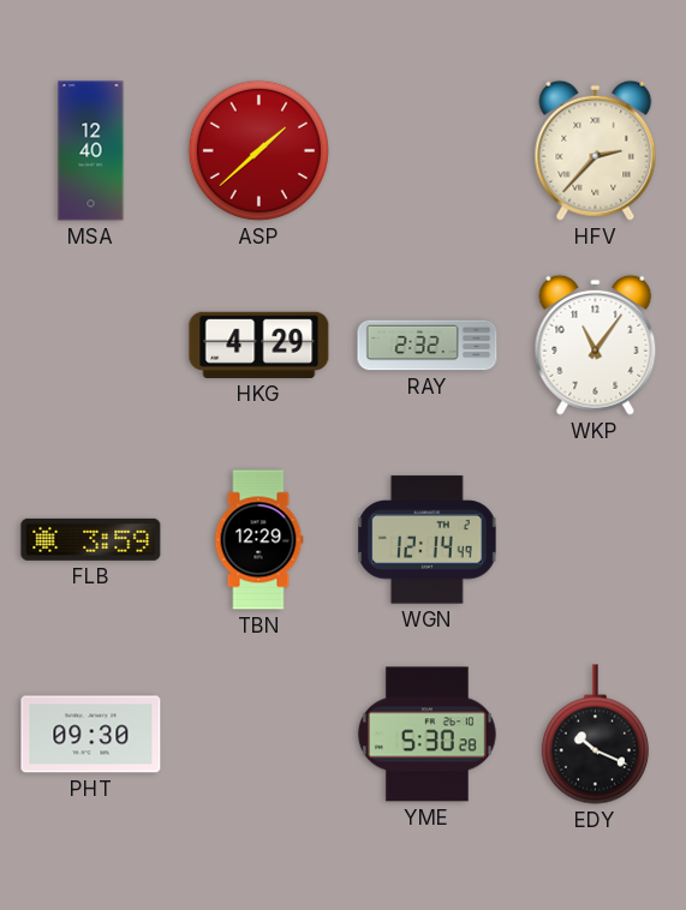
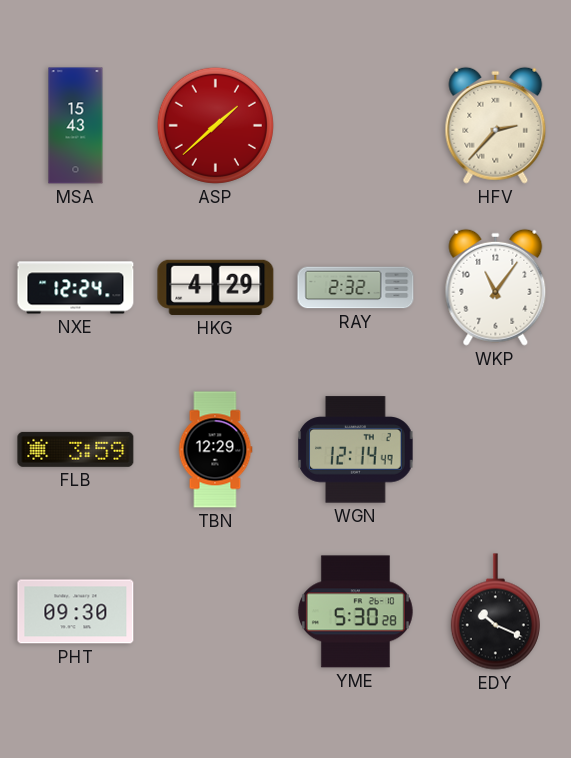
MSA: 12:40 -> 15:43 (76, 126)
NXE: none -> 12:24 (76, 288)
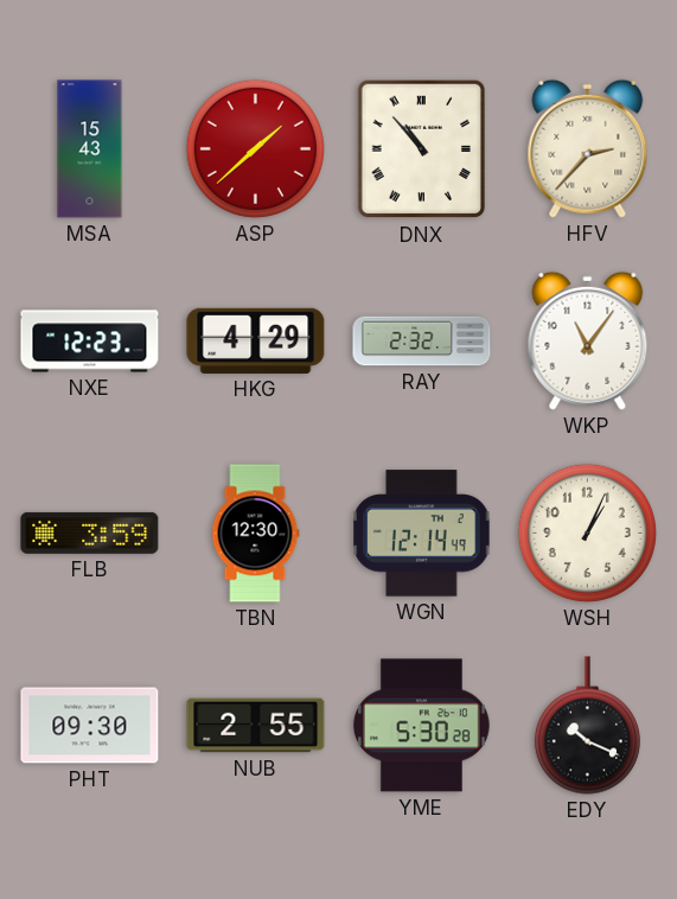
DNX: none -> 10:53 (421, 149)
NXE: 12:24 -> 12:23 (90, 342)
TBN: 12:29 -> 12:30 (255, 534)
WSH: none -> 1:04 (587, 533)
NUB: none -> 2:55 (256, 726)
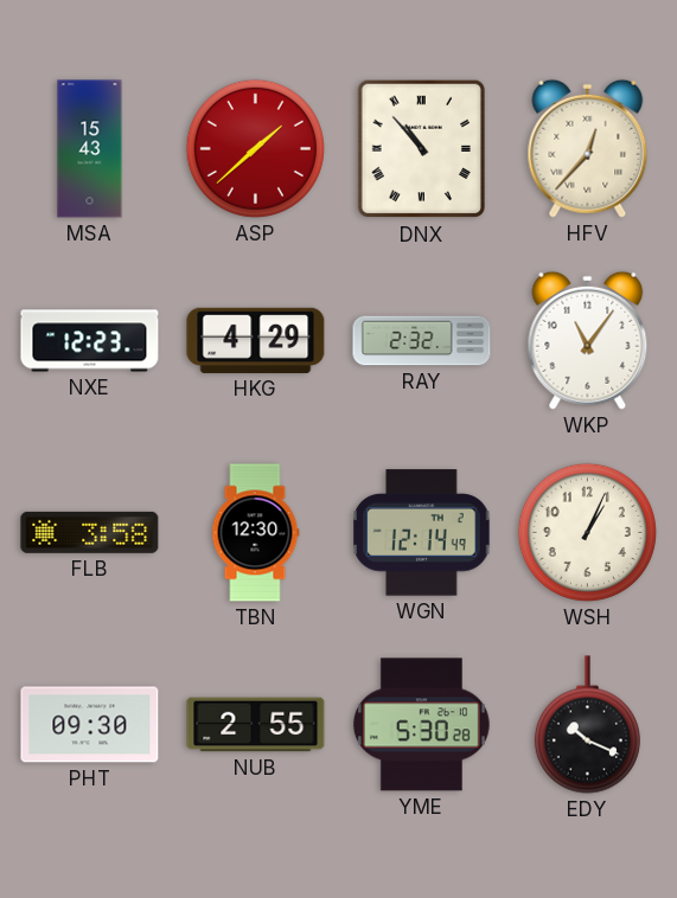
HFV: 2:37 -> 12:37 (588, 148)
FLB: 3:59 -> 3:58 (90, 532)
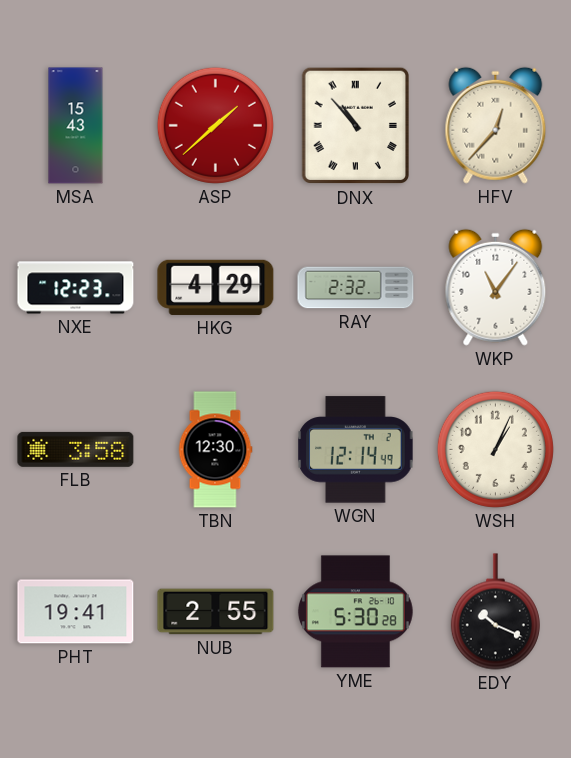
PHT: 09:30 -> 19:41 (76, 612)
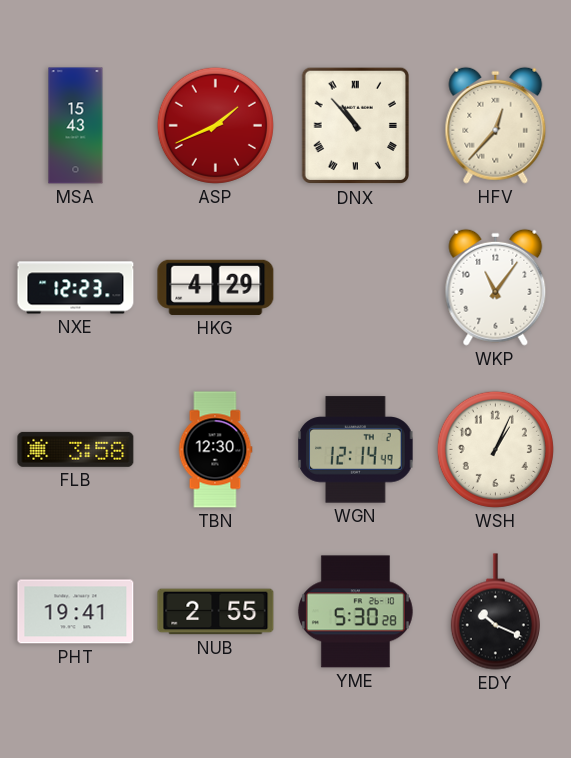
ASP: 1:38 -> 1:41 (215, 125)
RAY: 2:32 -> none (356, 288)
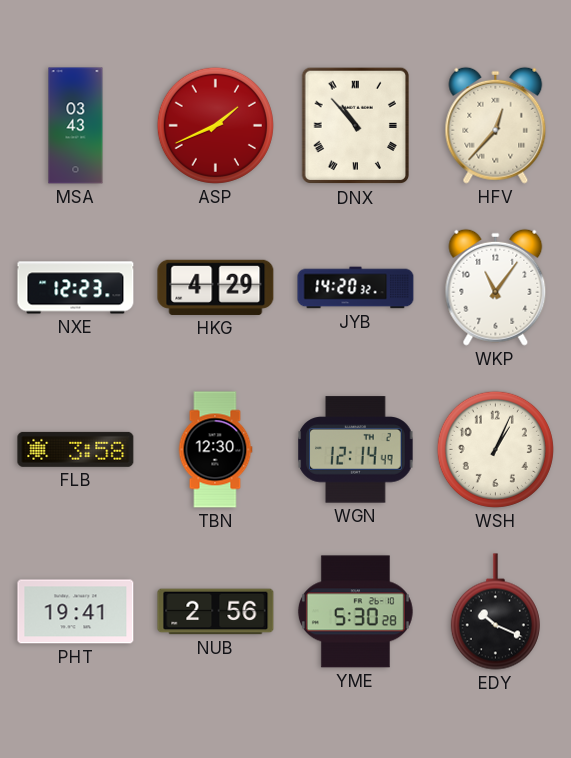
MSA: 15:43 -> 03:43 (76, 126)
JYB: none -> 14:20 (356, 288)
NUB: 2:55 -> 2:56 (216, 612)
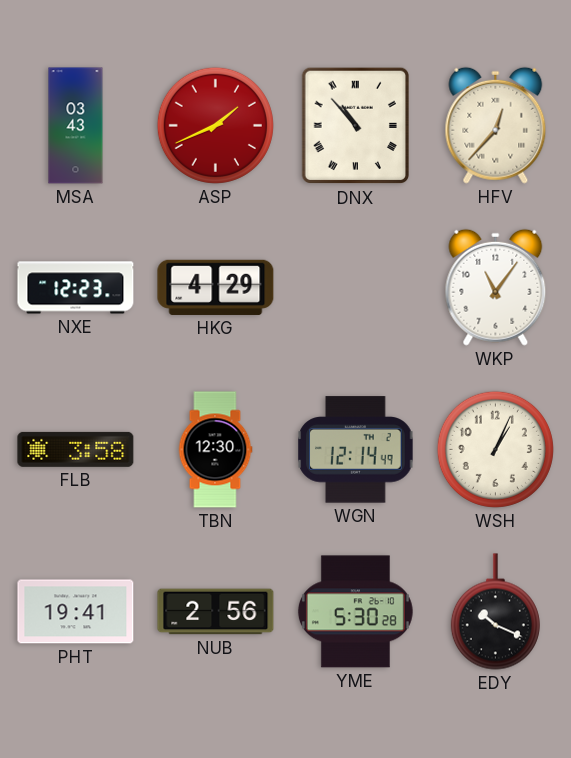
JYB: 14:20 -> none (356, 288)
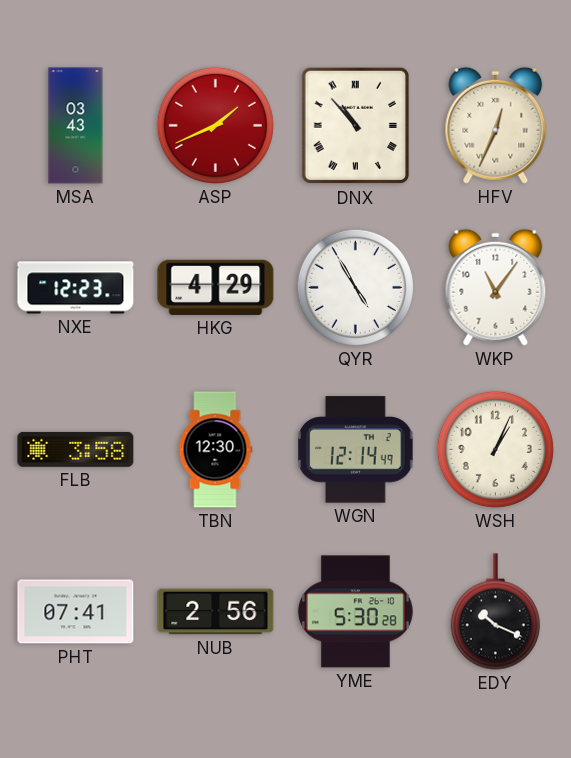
HFV: 12:37 -> 12:34 (496, 125)
QYR: none -> 4:55 (355, 287)
PHT: 19:41 -> 07:41 (76, 612)
